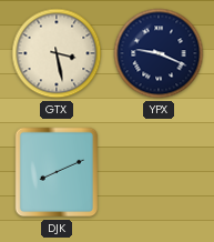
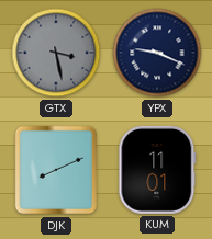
GTX dial: cream -> grey (56, 53)
KUM: none -> 11:01 (157, 170)
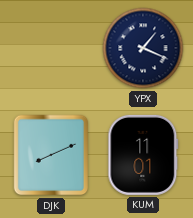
GTX: 3:28 -> none (56, 53)
YPX: 9:19 -> 1:19 (143, 48)
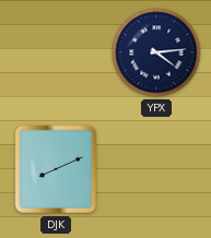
YPX: 1:19 -> 4:14 (156, 52)
KUM: 11:01 -> none (143, 155)
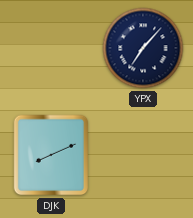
YPX: 4:14 -> 7:07 (143, 48)
